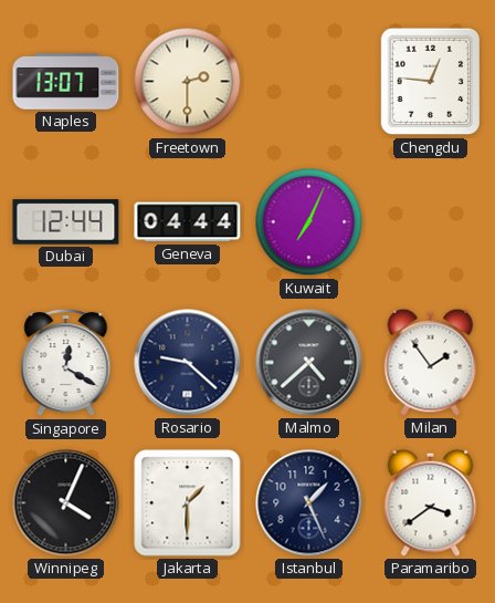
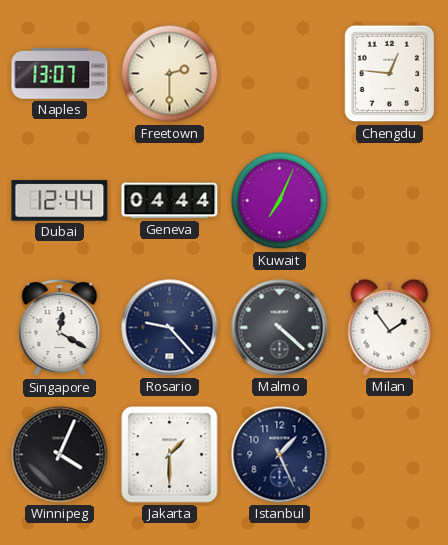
Rosario: 9:22 -> 9:23 (170, 328)
Malmo: 4:38 -> 4:22 (280, 328)
Paramaribo: 3:39 -> none (431, 502)
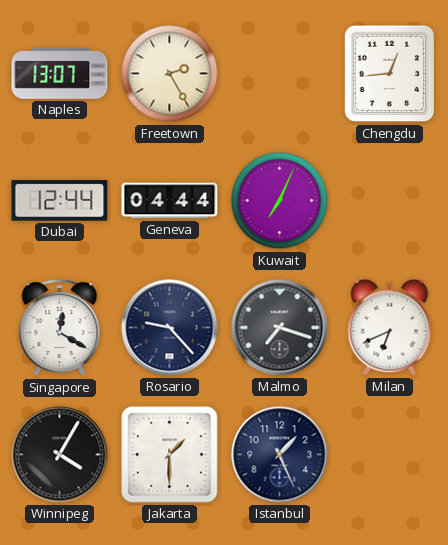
Freetown: 2:30 -> 2:25 (170, 74)
Chengdu: 12:46 -> 12:44 (390, 74)
Malmo: 4:22 -> 7:18 (280, 328)
Milan: 1:54 -> 6:41 (390, 327)
Winnipeg: 4:04 -> 4:05 (60, 455)
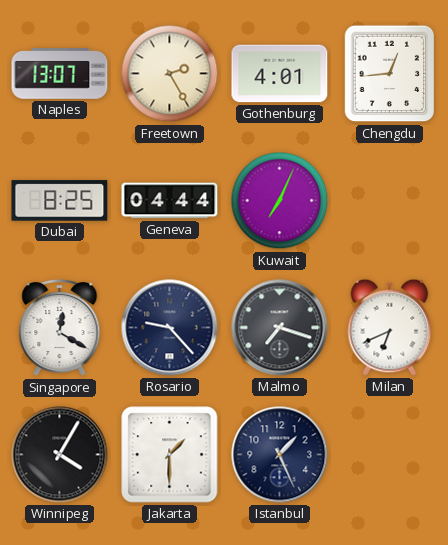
Gothenburg: none -> 4:01 (280, 74)
Dubai: 12:44 -> 8:25 (60, 201)
